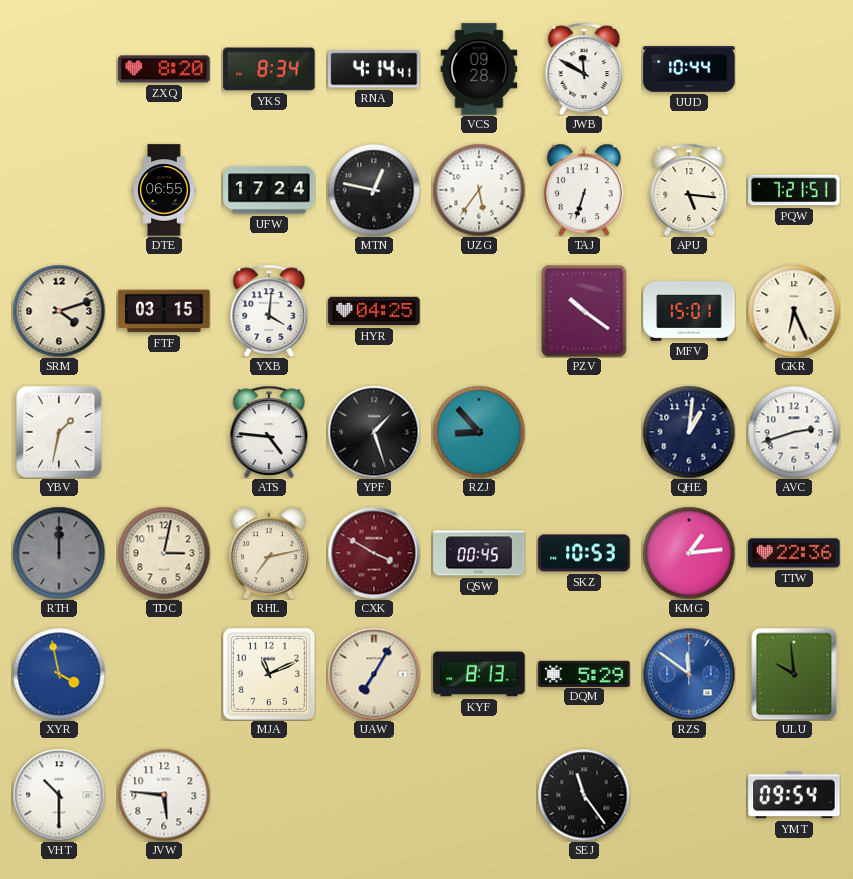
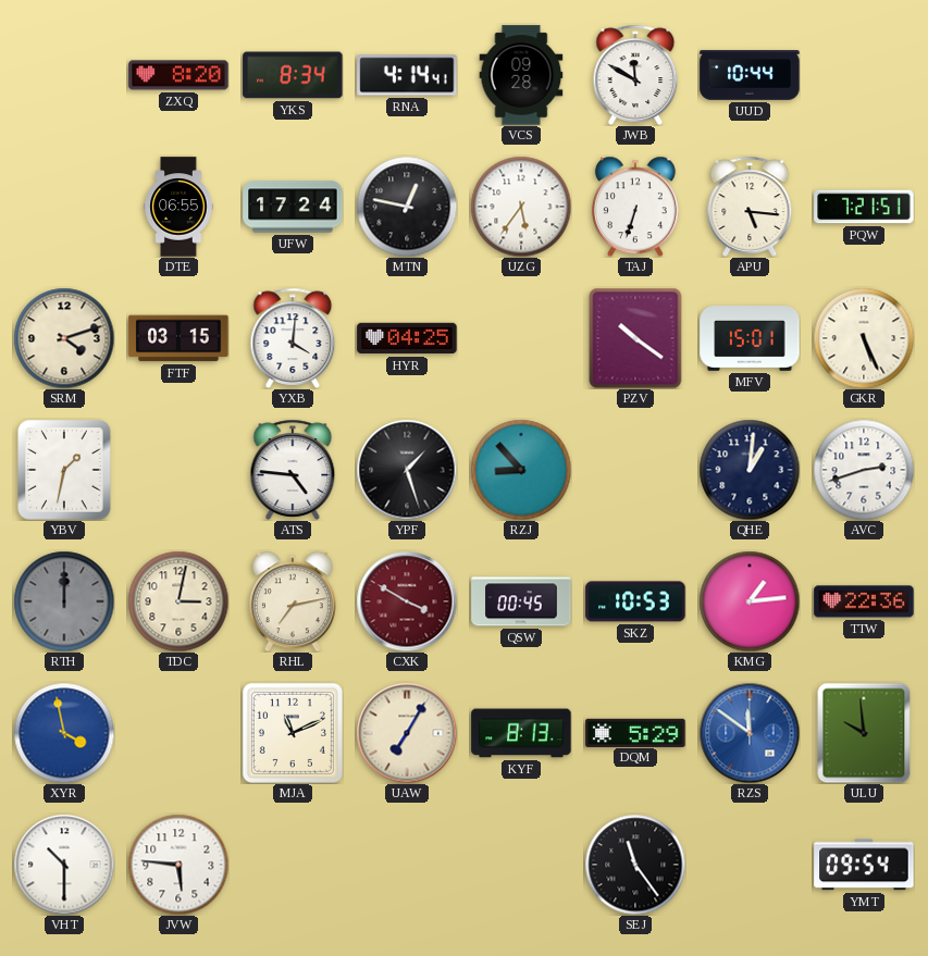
GKR: 6:26 -> 5:26 (864, 338)
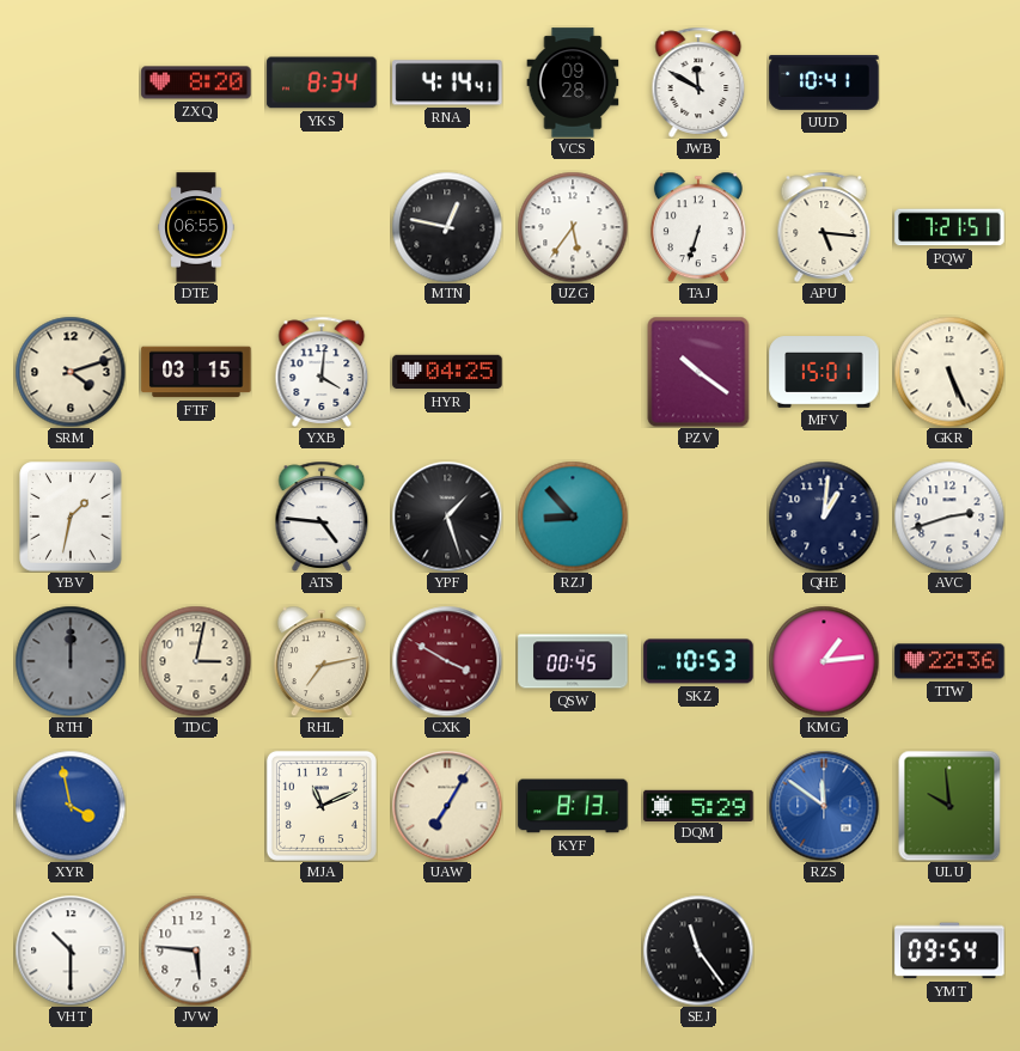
UUD: 10:44 -> 10:41 (824, 83)
UFW: 17:24 -> none (293, 207)
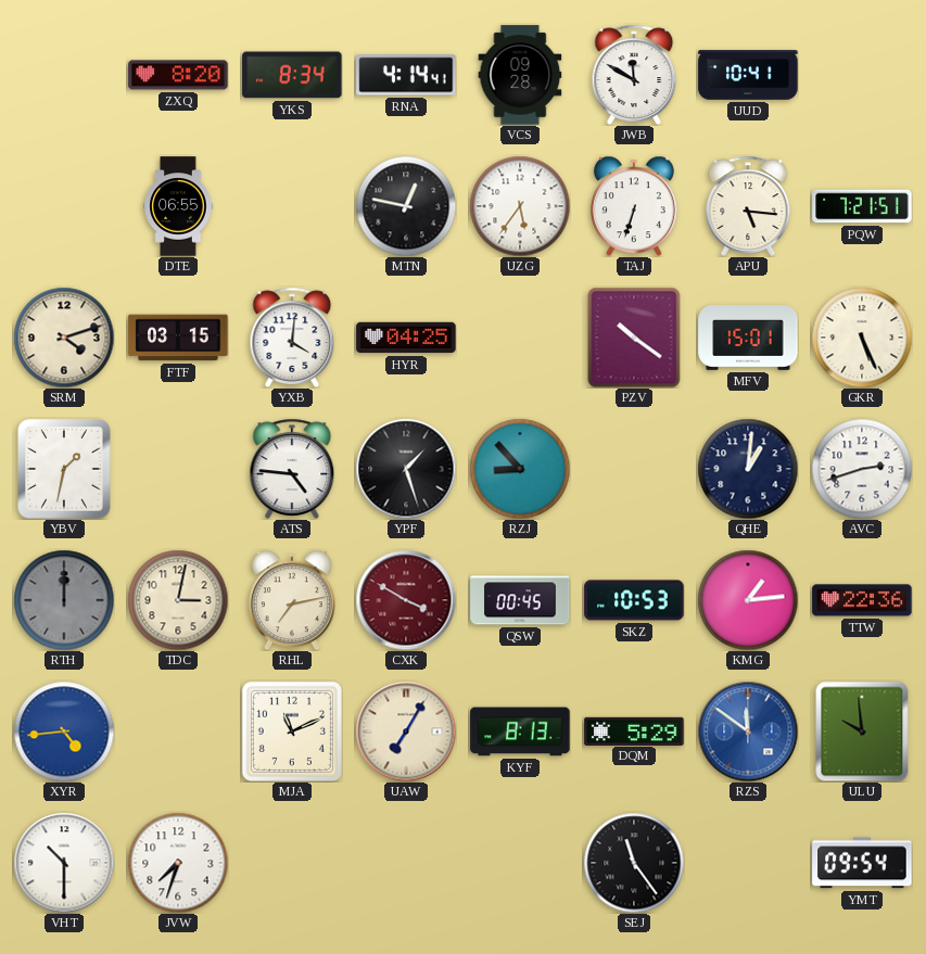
XYR: 3:58 -> 4:44 (64, 732)
JVW: 5:46 -> 7:33 (178, 863)
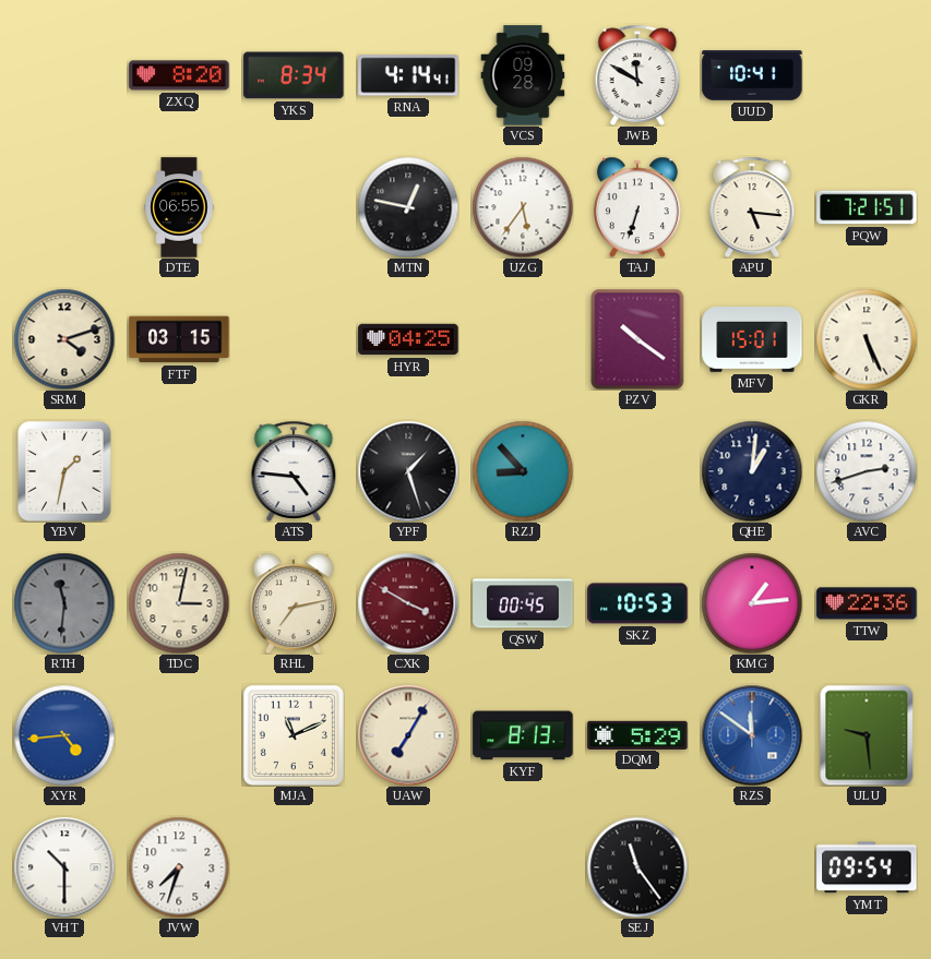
YXB: 4:01 -> none (292, 338)
RTH: 12:00 -> 11:31 (64, 603)
ULU: 9:59 -> 9:29 (867, 735)
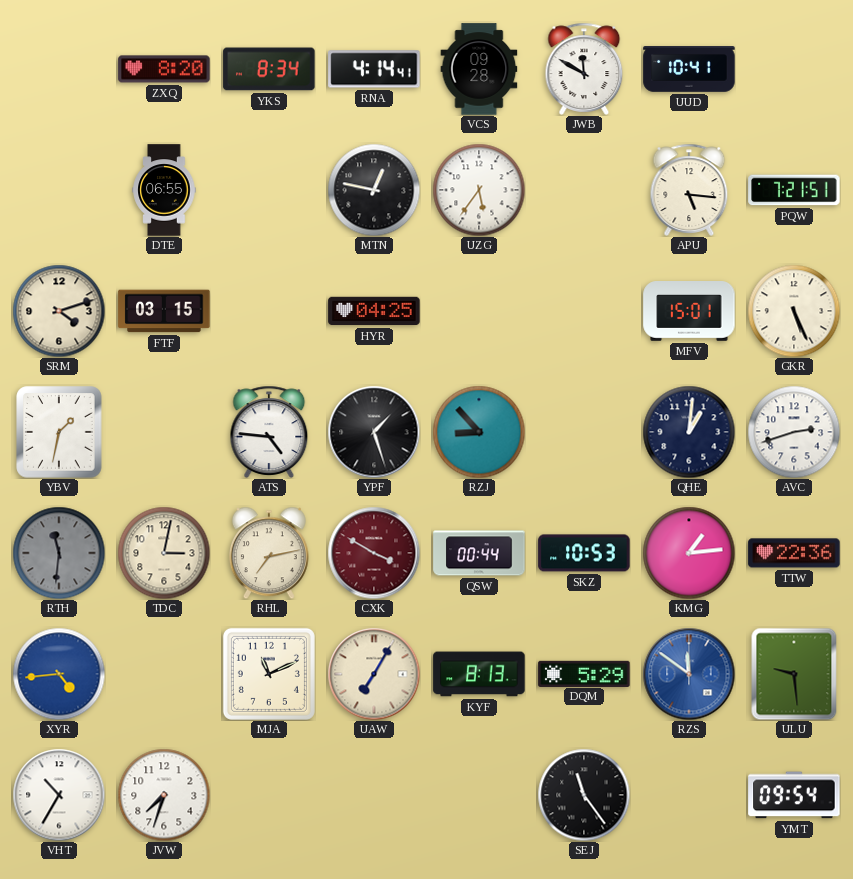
TAJ: 6:33 -> none (637, 207)
PZV: 10:21 -> none (637, 339)
QSW: 00:45 -> 00:44 (479, 553)
VHT: 10:30 -> 10:35 (59, 795)
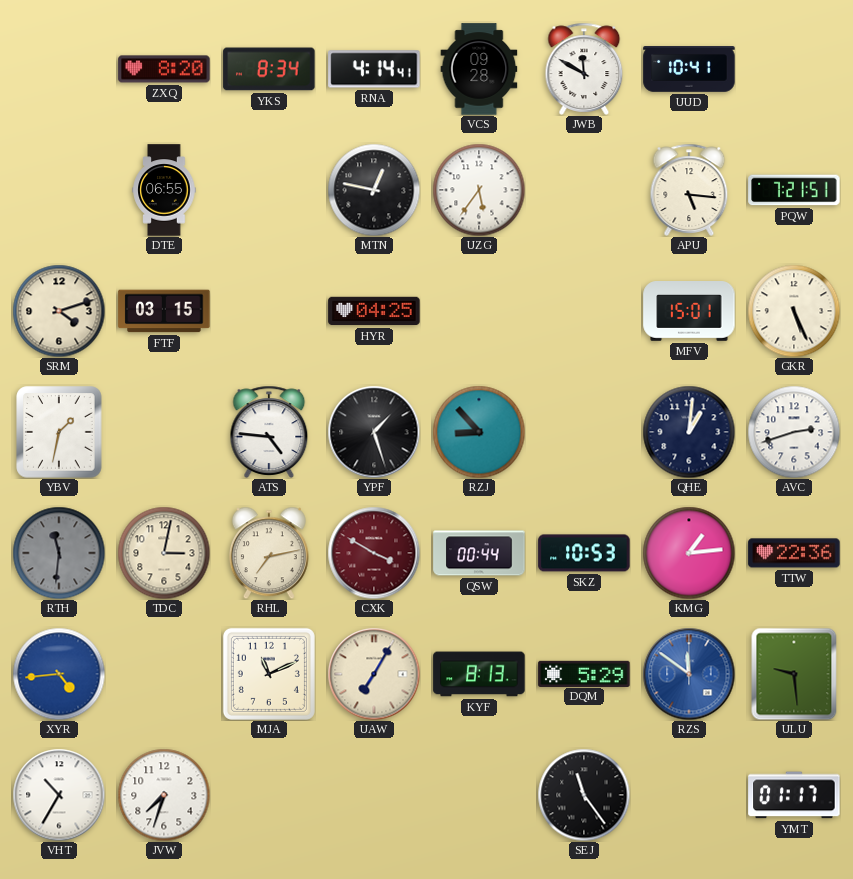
YMT: 09:54 -> 01:17 (794, 795)
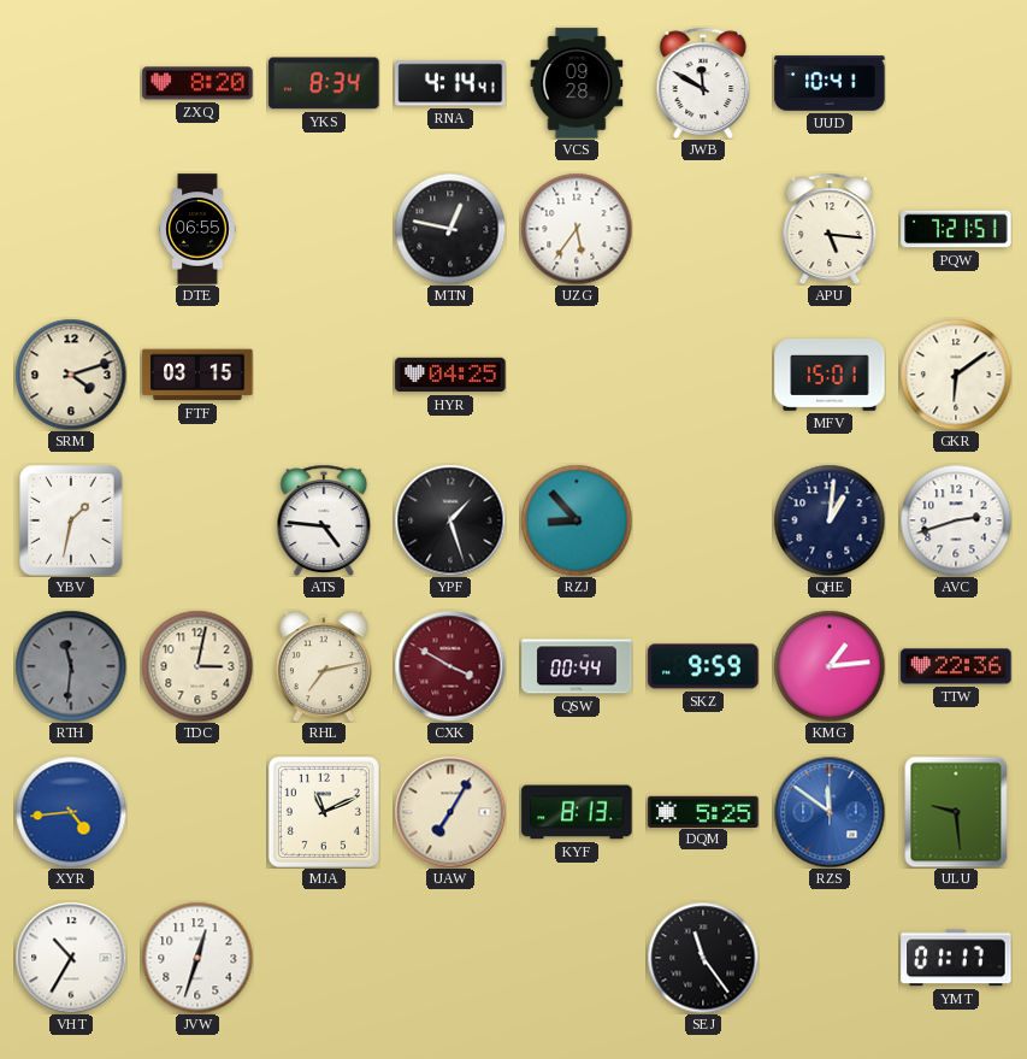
GKR: 5:26 -> 6:09 (956, 375)
SKZ: 10:53 -> 9:59 (703, 666)
DQM: 5:29 -> 5:25 (703, 811)
JVW: 7:33 -> 12:33 (197, 958)
